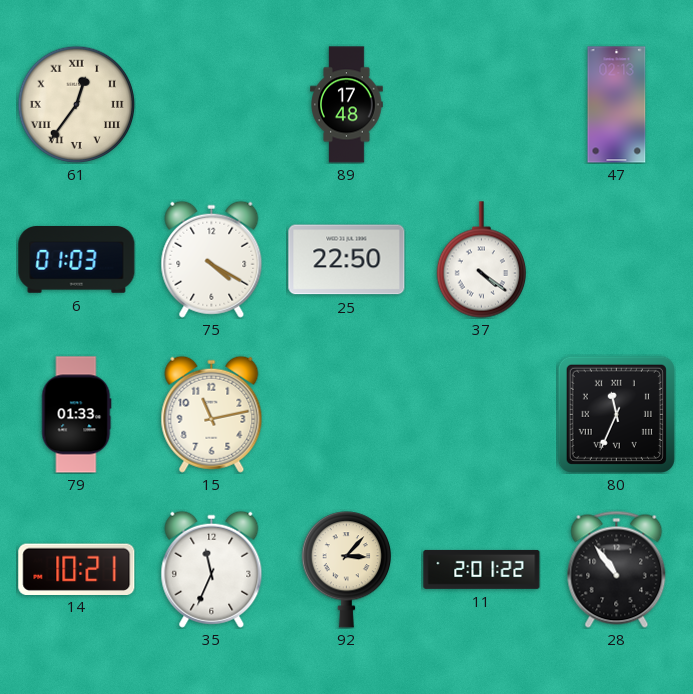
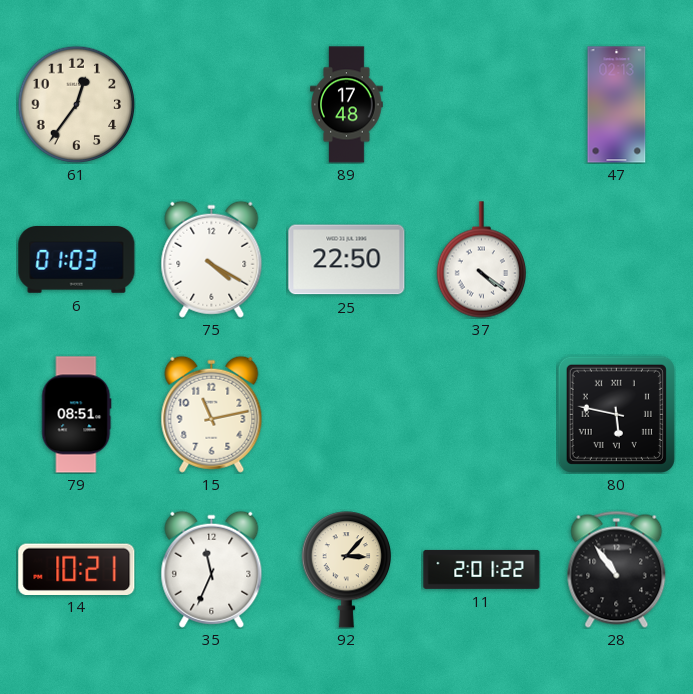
61 numerals: Roman -> Arabic (76, 104)
79: 01:33 -> 08:51 (76, 415)
80: 11:34 -> 5:47 (616, 414)
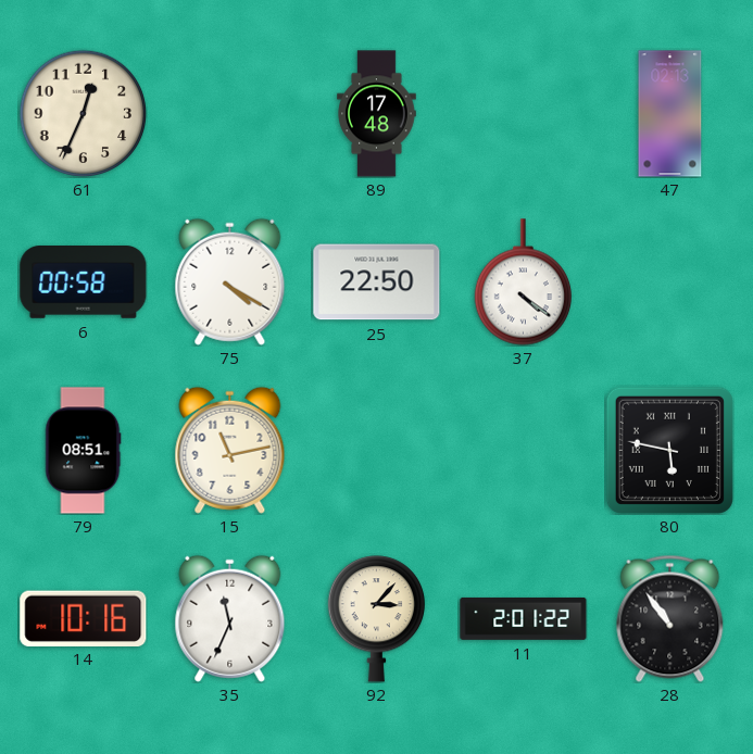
61: 12:36 -> 12:34 (83, 113)
6: 01:03 -> 00:58 (84, 282)
14: 10:21 -> 10:16 (84, 618)
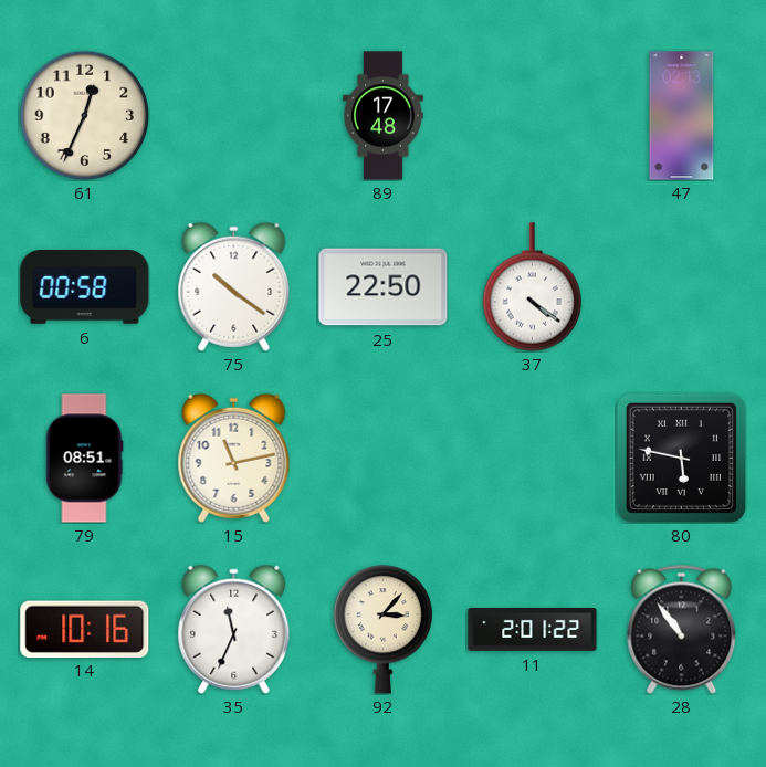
75: 4:20 -> 10:21 (234, 286)
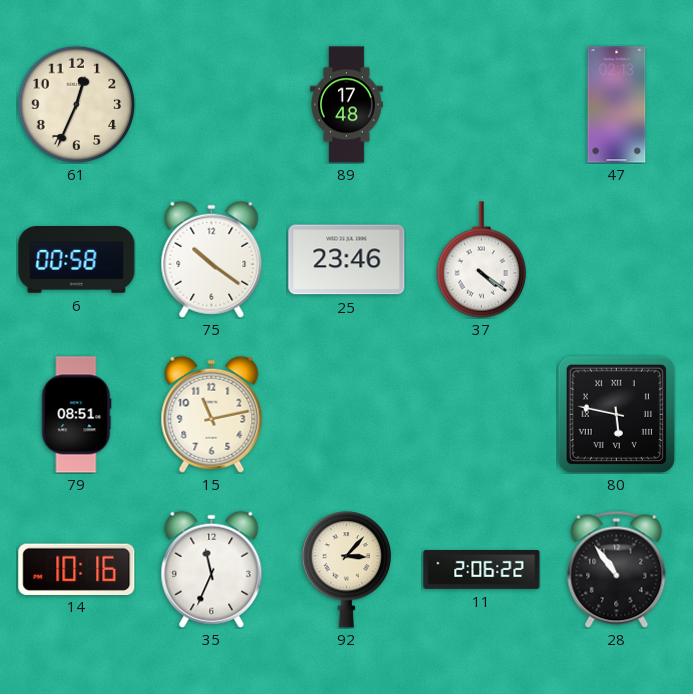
25: 22:50 -> 23:46 (347, 260)
11: 2:01 -> 2:06 (482, 569)
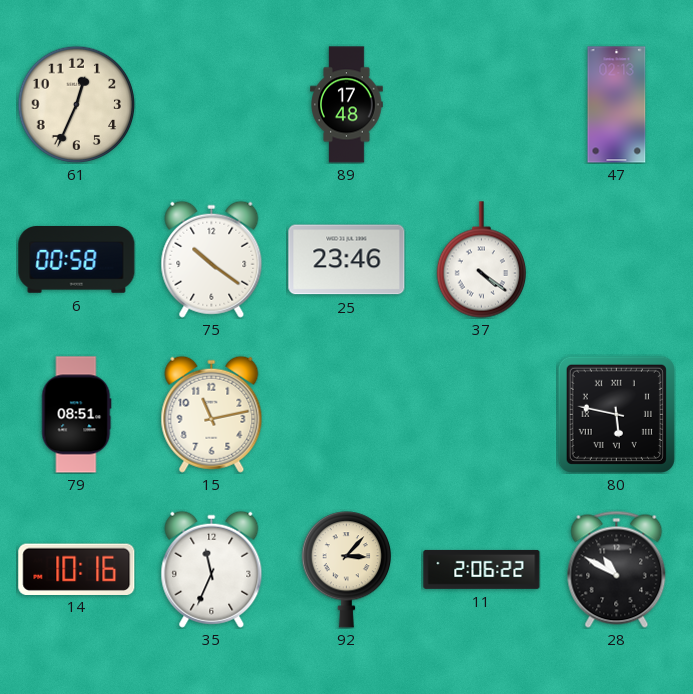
28: 10:54 -> 10:50 (617, 569)
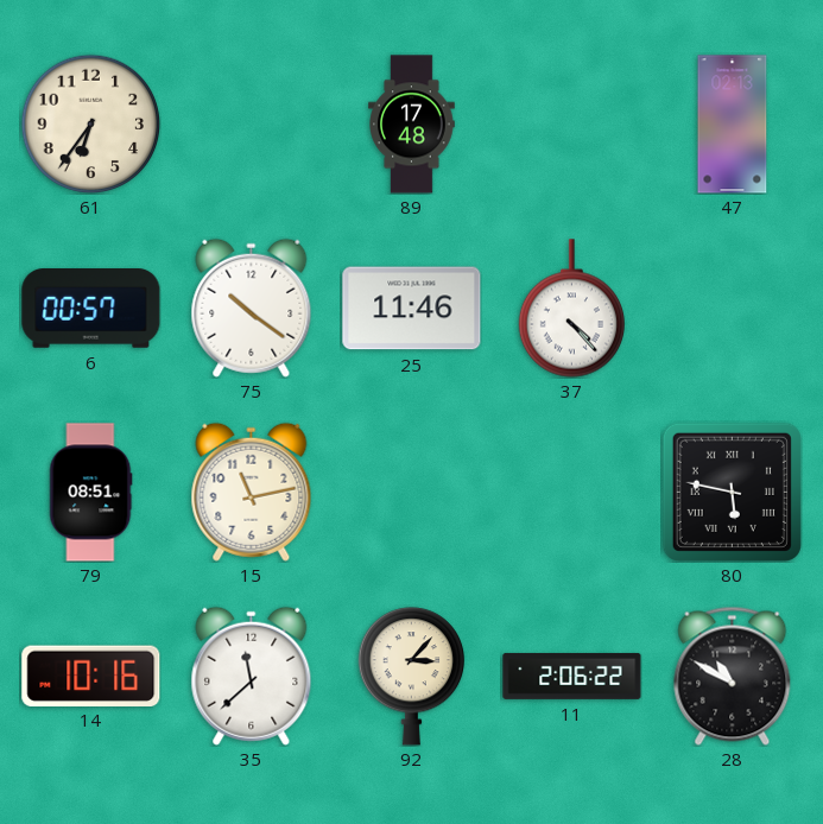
61: 12:34 -> 6:36 (90, 123)
6: 00:58 -> 00:57 (91, 309)
25: 23:46 -> 11:46 (412, 309)
37: 4:21 -> 4:23 (571, 309)
35: 11:34 -> 11:38 (252, 676)
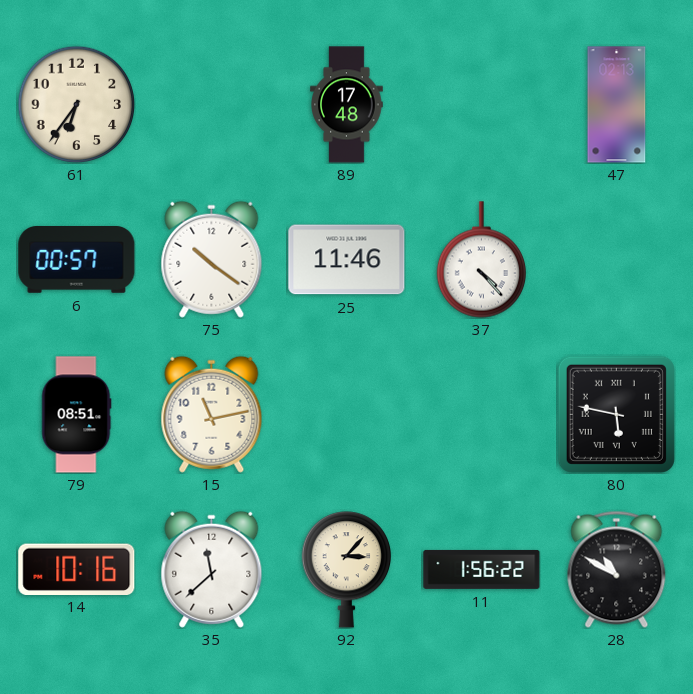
11: 2:06 -> 1:56 (482, 569)
